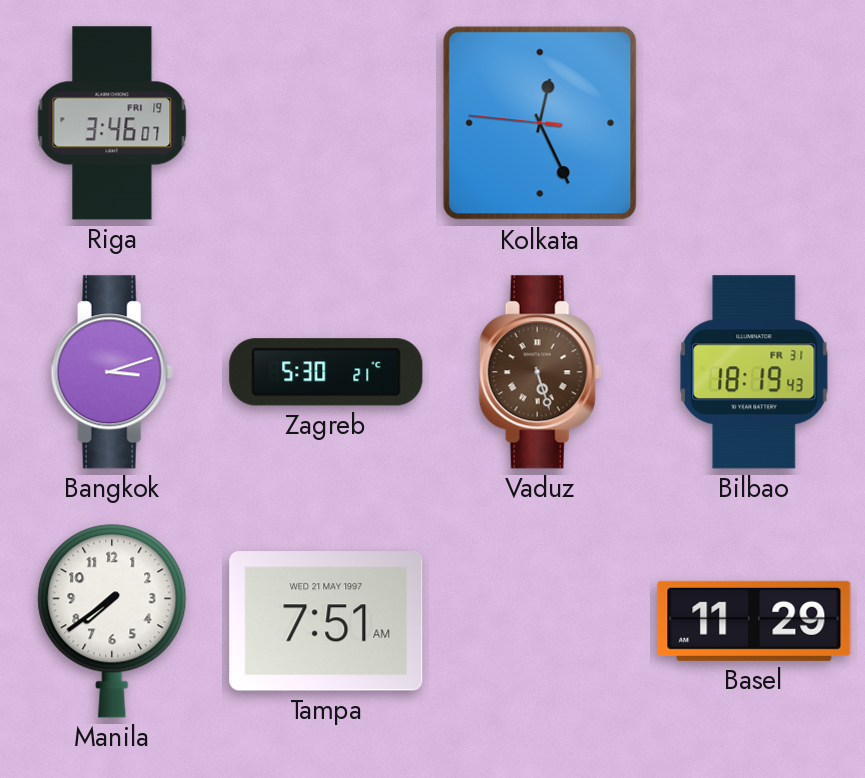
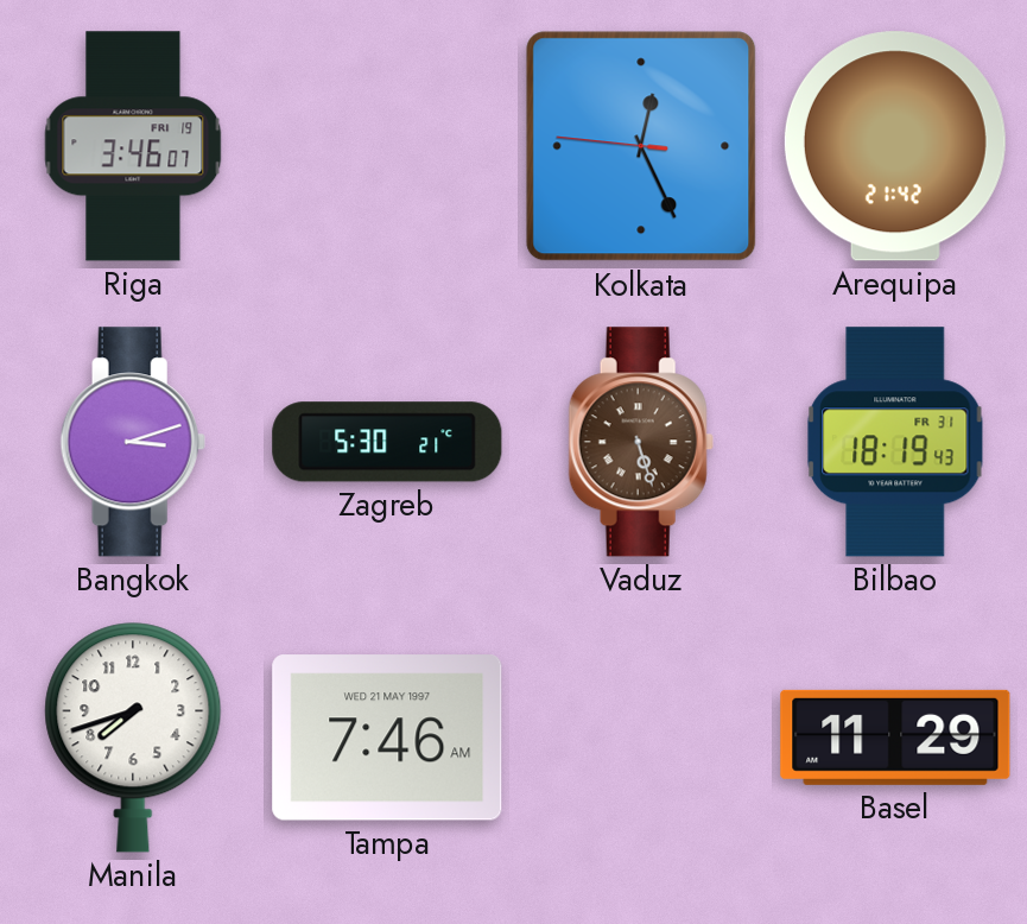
Arequipa: none -> 21:42 (895, 146)
Manila: 7:39 -> 7:42 (133, 738)
Tampa: 7:51 -> 7:46 (387, 738)
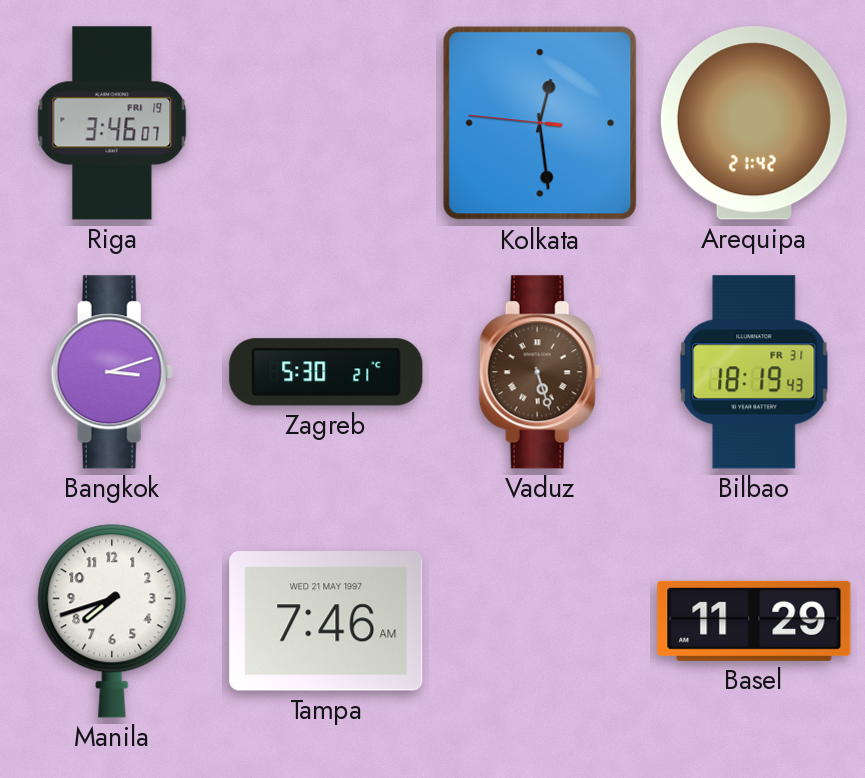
Kolkata: 12:25 -> 12:28 (540, 123)
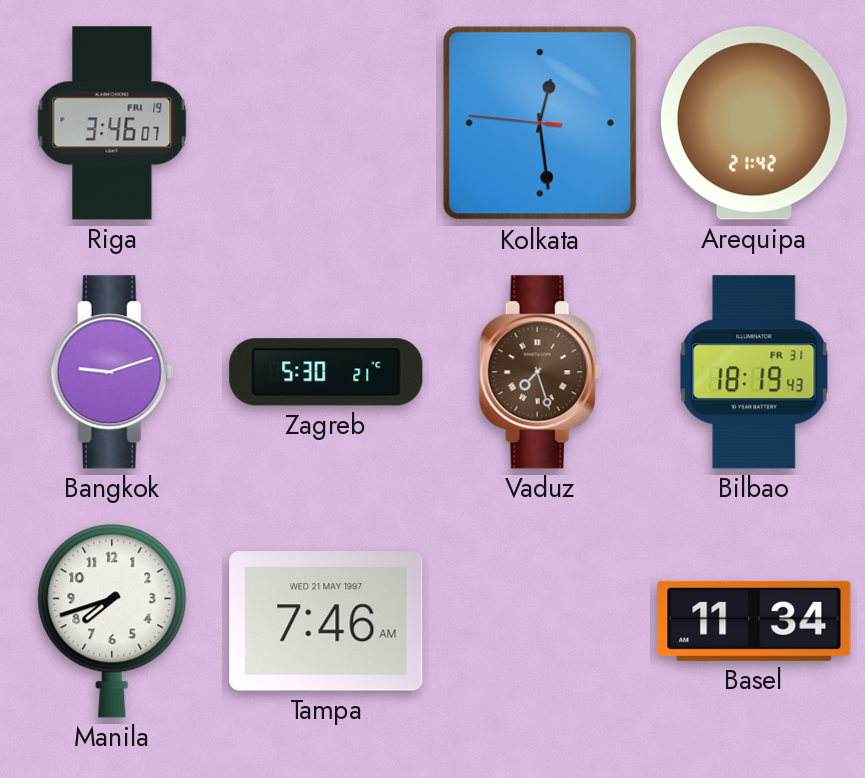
Bangkok: 3:12 -> 9:12 (112, 372)
Vaduz: 5:27 -> 7:27 (540, 372)
Basel: 11:29 -> 11:34 (754, 621)
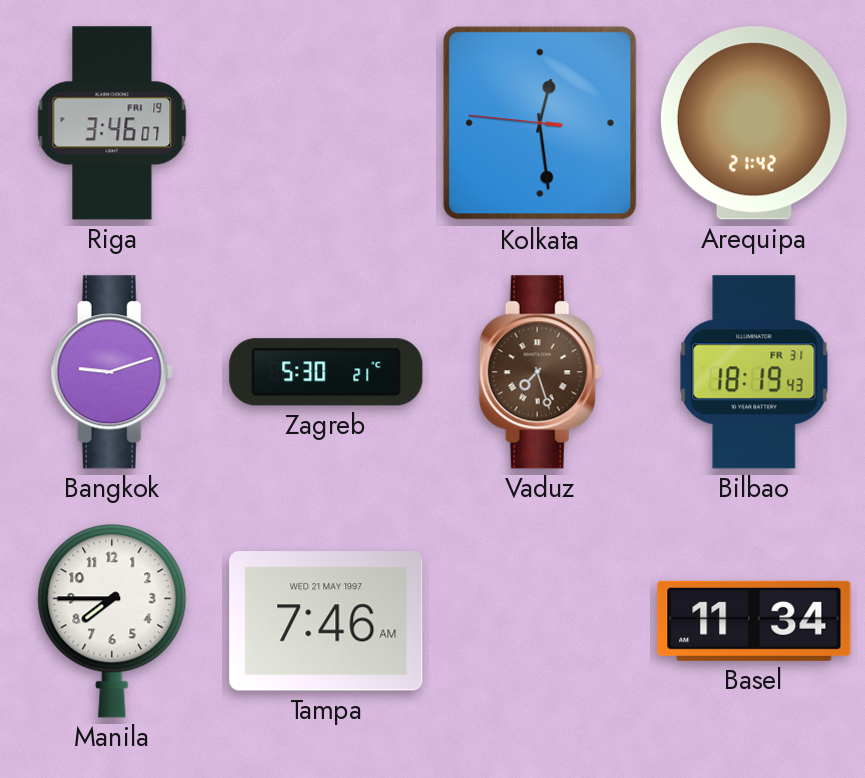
Manila: 7:42 -> 7:45 (112, 621)
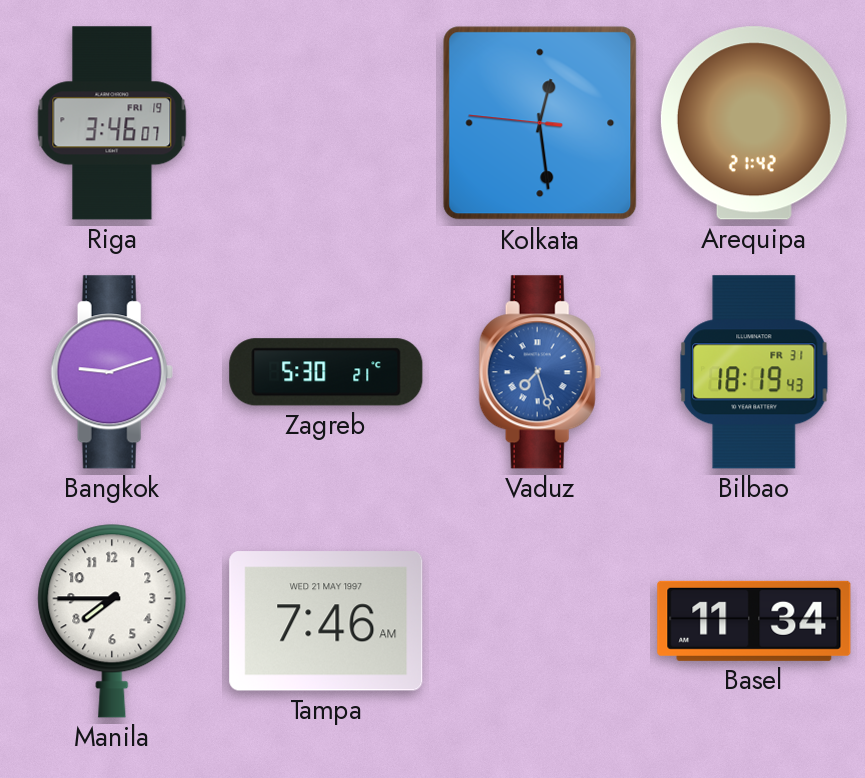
Vaduz dial: brown -> blue (540, 372)
